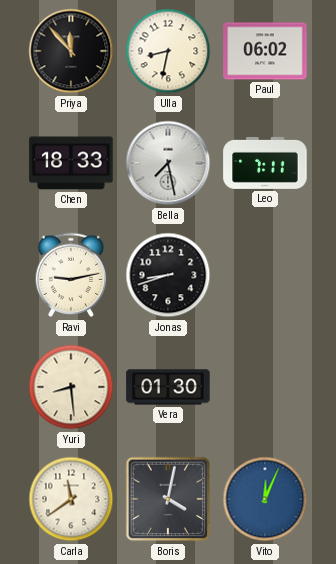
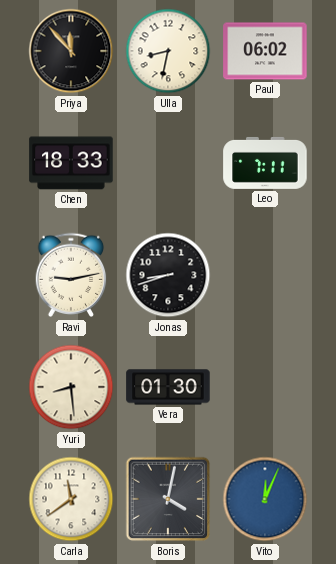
Bella: 7:28 -> none (168, 163)
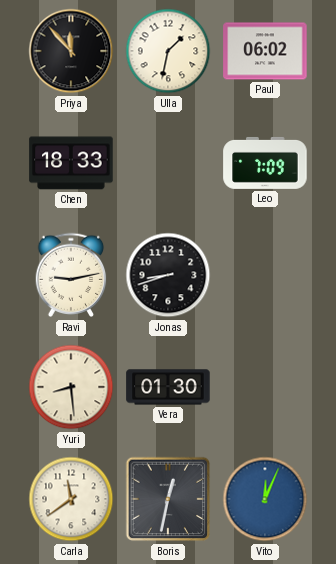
Ulla: 8:32 -> 1:32 (168, 51)
Leo: 7:11 -> 7:09 (265, 163)
Boris: 4:02 -> 12:32 (168, 499)
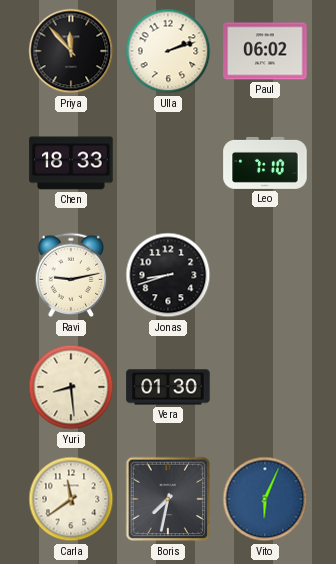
Ulla: 1:32 -> 2:12 (168, 51)
Leo: 7:09 -> 7:10 (265, 163)
Boris: 12:32 -> 7:32 (168, 499)
Vito: 12:04 -> 6:04 (265, 499)
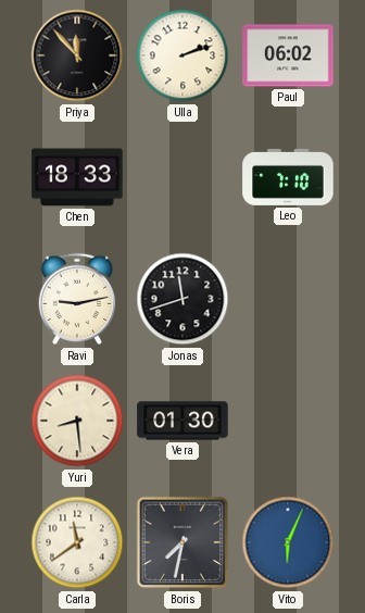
Jonas: 8:42 -> 11:42 (182, 299)
